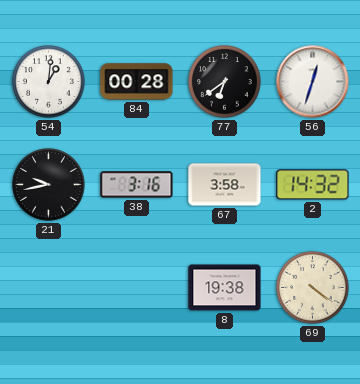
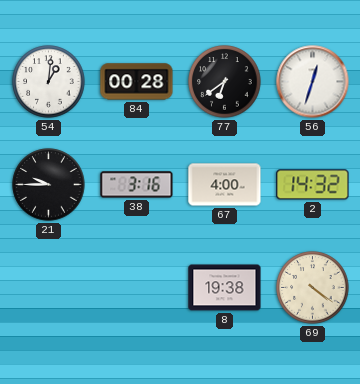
21: 9:43 -> 9:45 (49, 185)
67: 3:58 -> 4:00 (225, 185)
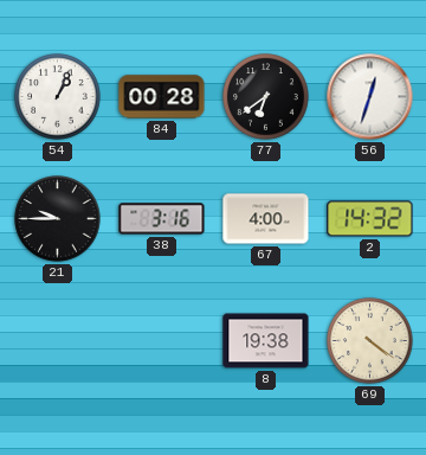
54: 1:01 -> 1:04 (58, 97)
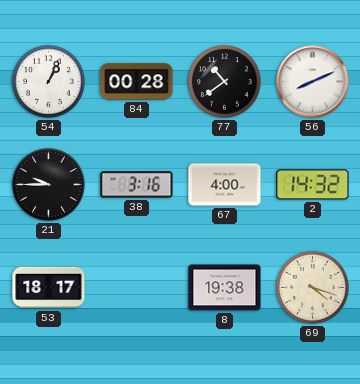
77: 6:39 -> 10:39 (225, 82)
56: 12:33 -> 8:11 (313, 82)
53: none -> 18:17 (49, 288)
69: 4:21 -> 4:18 (313, 288)
